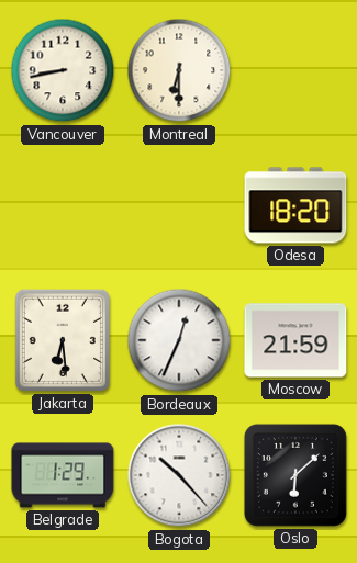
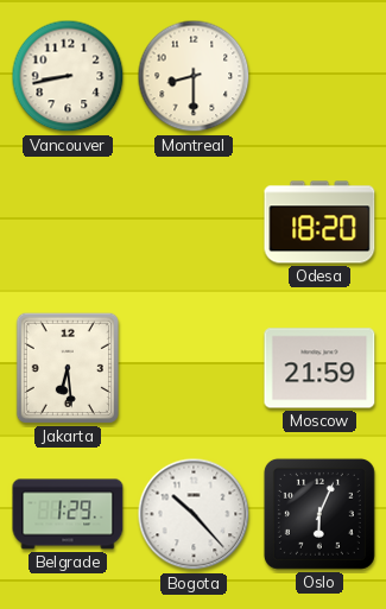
Montreal: 6:30 -> 8:30 (194, 76)
Bordeaux: 12:34 -> none (179, 340)
Oslo: 6:08 -> 6:04 (319, 514)
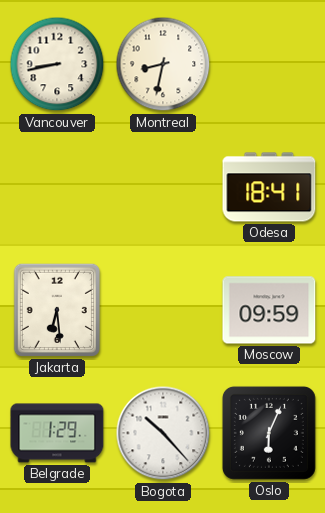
Montreal: 8:30 -> 8:32 (163, 64)
Odesa: 18:20 -> 18:41 (269, 187)
Moscow: 21:59 -> 09:59 (269, 310)
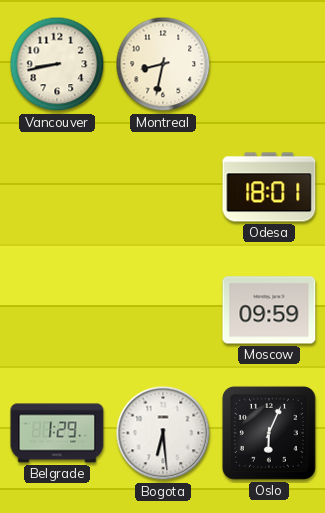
Odesa: 18:41 -> 18:01 (269, 187)
Jakarta: 6:29 -> none (57, 310)
Bogota: 10:23 -> 6:29 (163, 433)
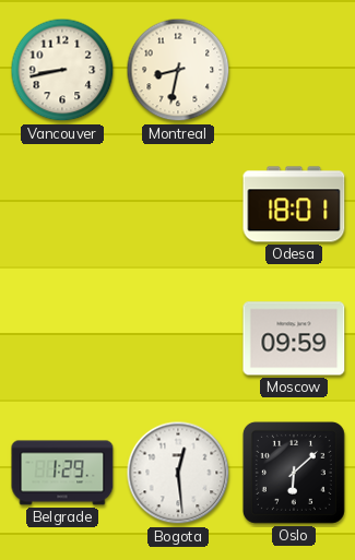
Bogota: 6:29 -> 12:29 (178, 473)
Oslo: 6:04 -> 6:08 (294, 473)
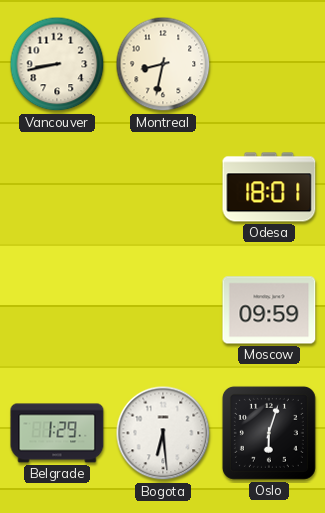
Bogota: 12:29 -> 6:29 (163, 433)
Oslo: 6:08 -> 6:03 (269, 433)
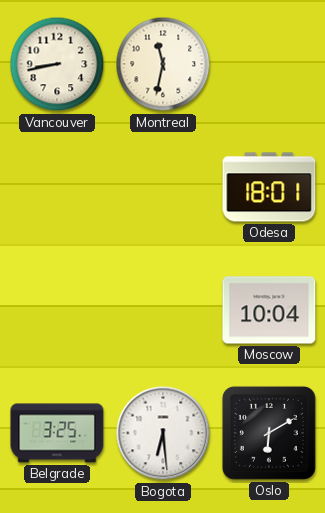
Montreal: 8:32 -> 11:32 (163, 64)
Moscow: 09:59 -> 10:04 (269, 310)
Belgrade: 1:29 -> 3:25 (57, 433)
Oslo: 6:03 -> 6:10 (269, 433)
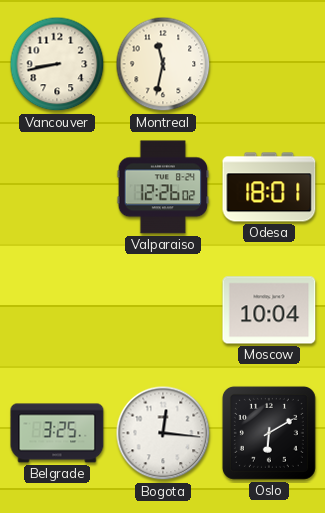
Valparaiso: none -> 12:26 (163, 187)
Bogota: 6:29 -> 12:16 (163, 433)
